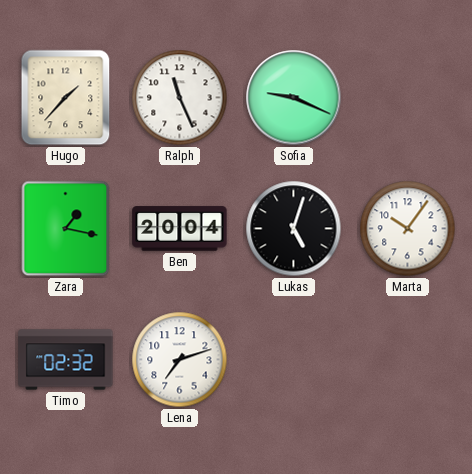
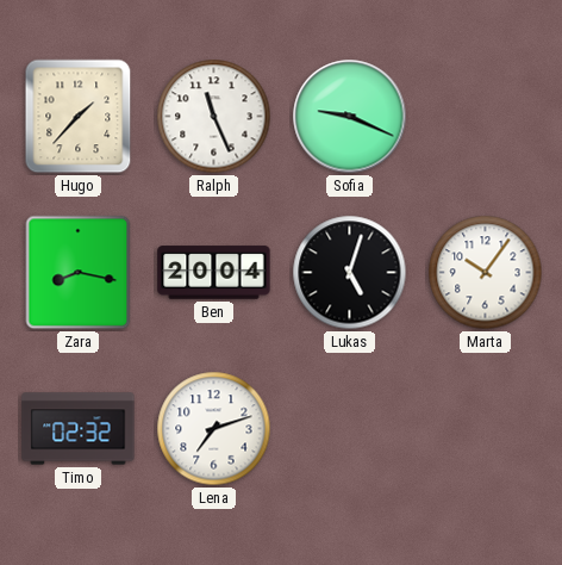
Zara: 1:17 -> 8:17 (79, 273)
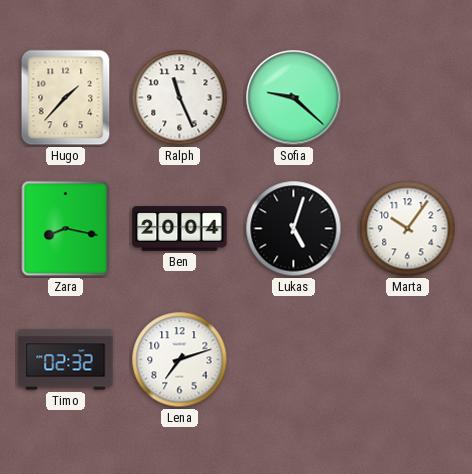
Sofia: 9:19 -> 9:22 (294, 98)
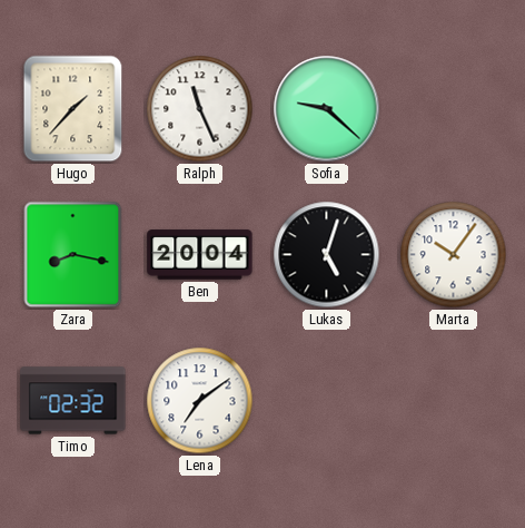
Lena: 7:12 -> 7:09 (200, 401)
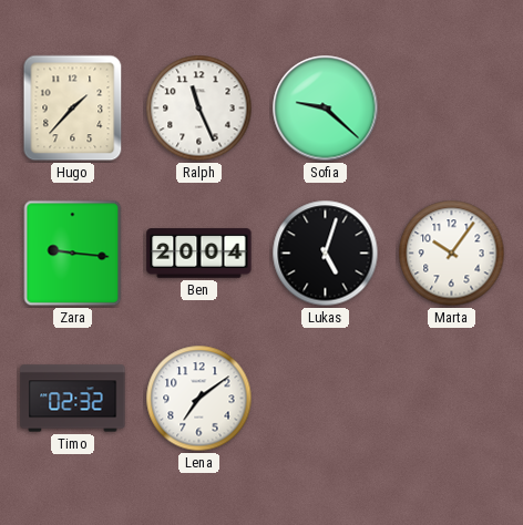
Zara: 8:17 -> 9:16 (73, 254)
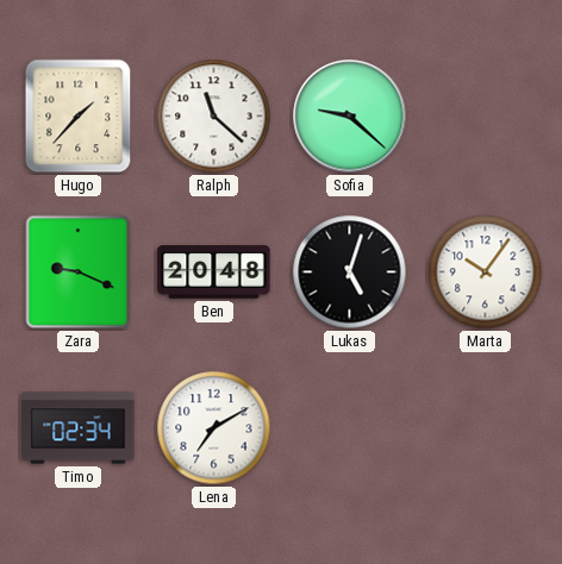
Ralph: 11:26 -> 11:22 (214, 117)
Zara: 9:16 -> 9:19 (79, 272)
Ben: 20:04 -> 20:48 (214, 272)
Timo: 02:32 -> 02:34 (79, 428)
Lena: 7:09 -> 7:10 (214, 428)
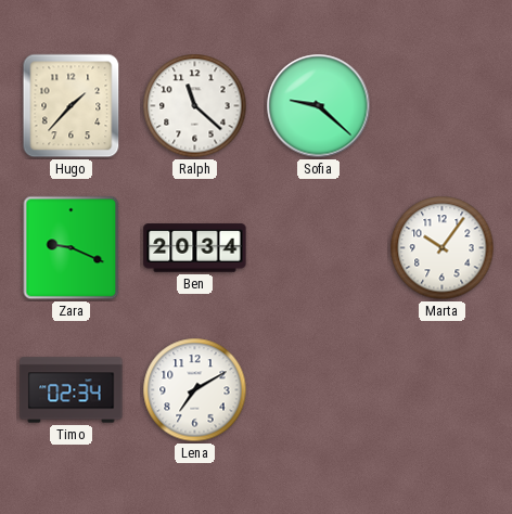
Ben: 20:48 -> 20:34 (195, 248)
Lukas: 5:03 -> none (350, 272)
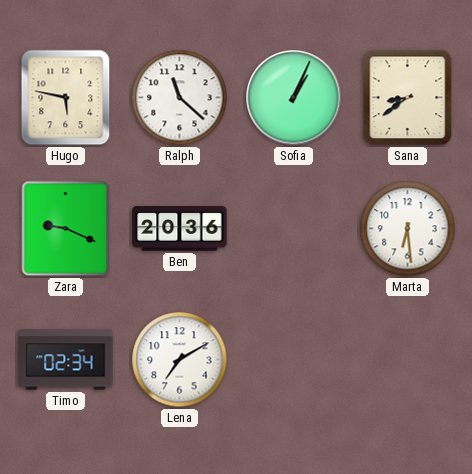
Hugo: 1:37 -> 5:47 (66, 98)
Sofia: 9:22 -> 1:04 (294, 98)
Sana: none -> 8:39 (408, 98)
Ben: 20:34 -> 20:36 (180, 229)
Marta: 10:06 -> 6:29 (408, 229)
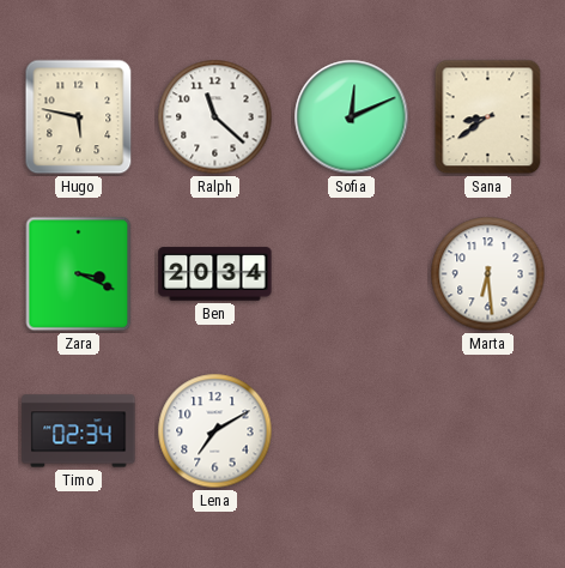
Sofia: 1:04 -> 12:11 (352, 117)
Zara: 9:19 -> 3:19 (79, 274)
Ben: 20:36 -> 20:34 (215, 274)
